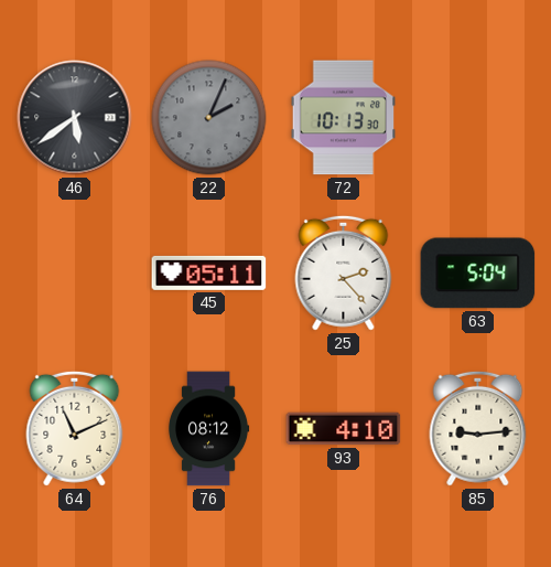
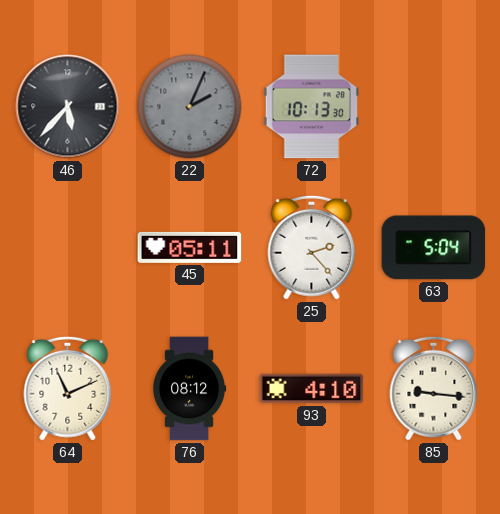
46: 5:39 -> 5:37 (68, 107)
85: 9:14 -> 9:16 (434, 388)
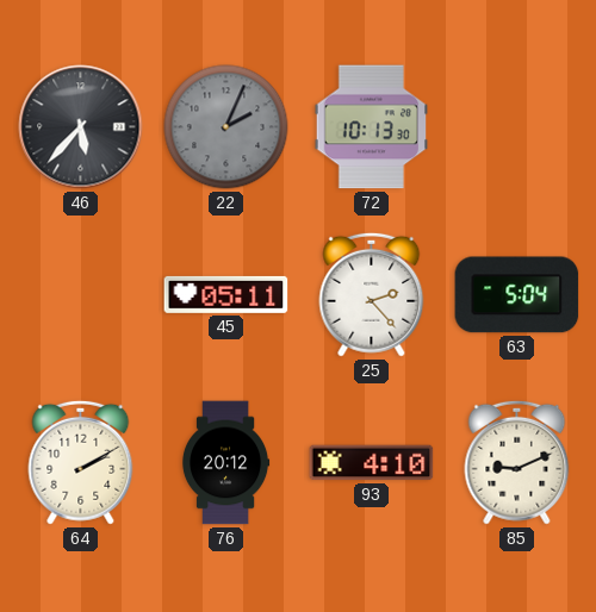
64: 11:11 -> 2:10 (81, 462)
76: 08:12 -> 20:12 (225, 463)
85: 9:16 -> 9:11 (517, 462)
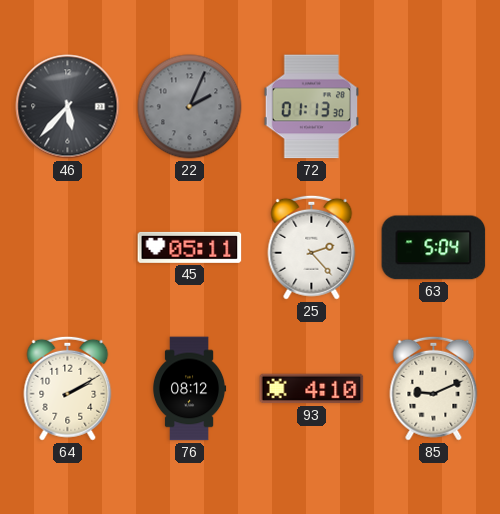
72: 10:13 -> 01:13 (311, 107)
76: 20:12 -> 08:12 (189, 389)
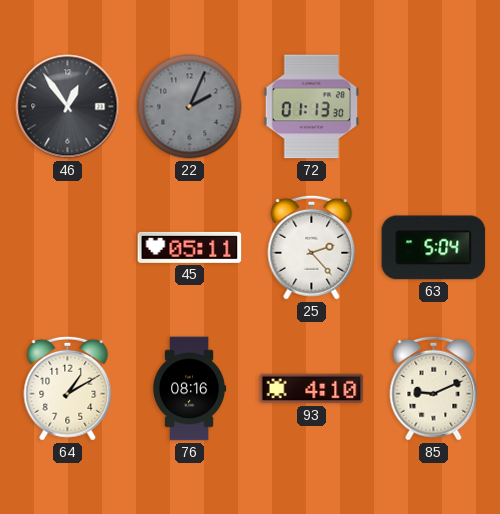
46: 5:37 -> 12:54 (68, 107)
64: 2:10 -> 1:10 (68, 388)
76: 08:12 -> 08:16 (189, 389)
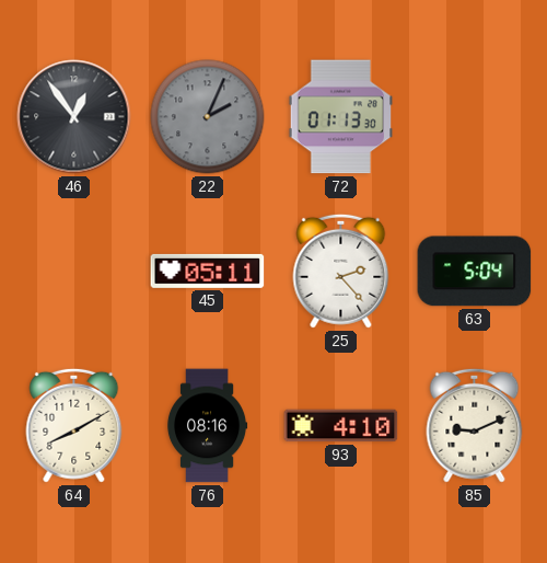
64: 1:10 -> 8:10 (74, 425)
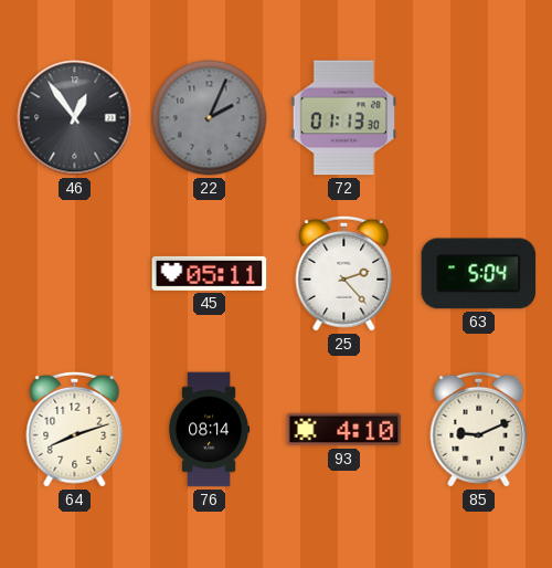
64: 8:10 -> 8:12 (75, 429)
76: 08:16 -> 08:14 (209, 430)
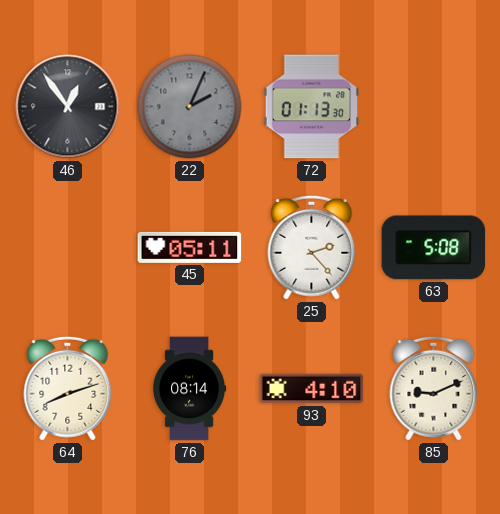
63: 5:04 -> 5:08 (434, 248)
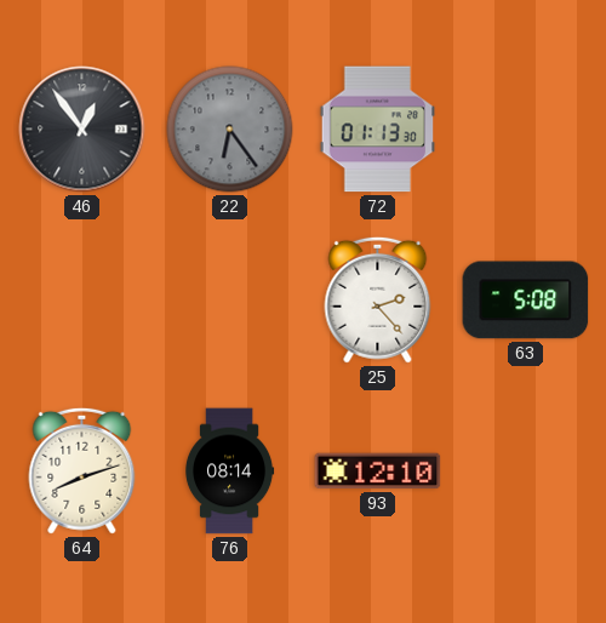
22: 2:04 -> 6:24 (230, 130)
45: 05:11 -> none (190, 247)
93: 4:10 -> 12:10 (378, 471)
85: 9:11 -> none (434, 388)
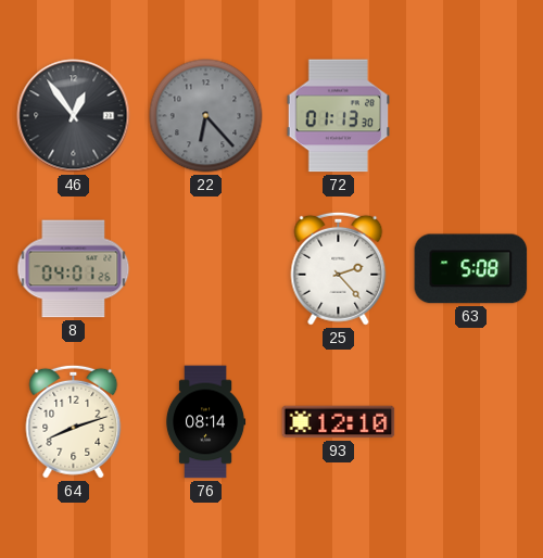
22: 6:24 -> 6:23 (206, 116)
8: none -> 04:01 (74, 269)
